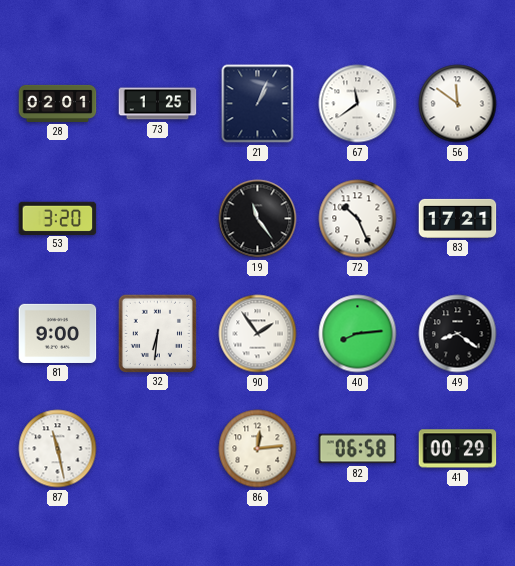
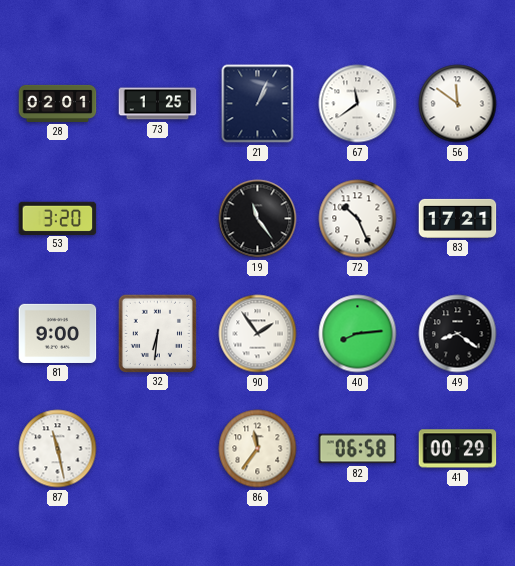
86: 12:14 -> 11:36 (258, 449)
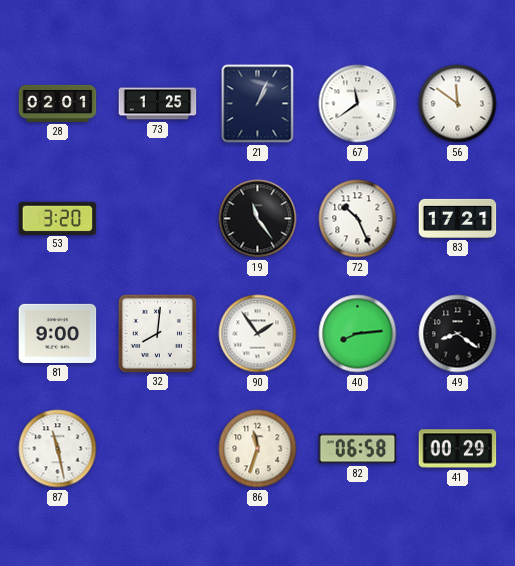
32: 6:31 -> 8:01 (157, 333)
86: 11:36 -> 11:33 (258, 449)
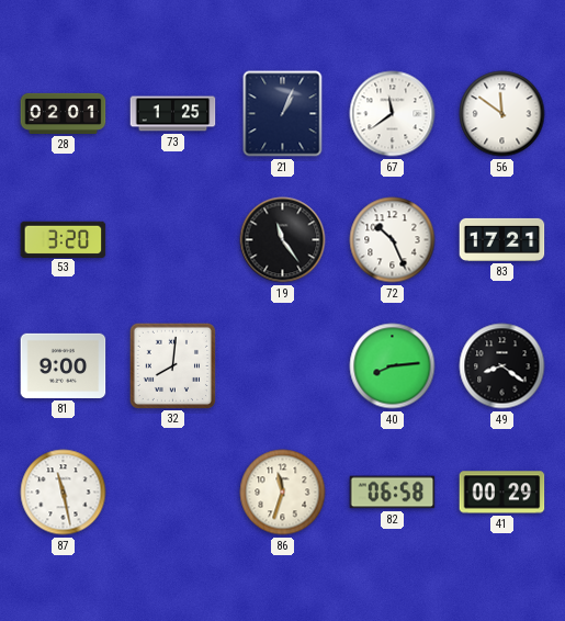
90: 1:54 -> none (258, 334)
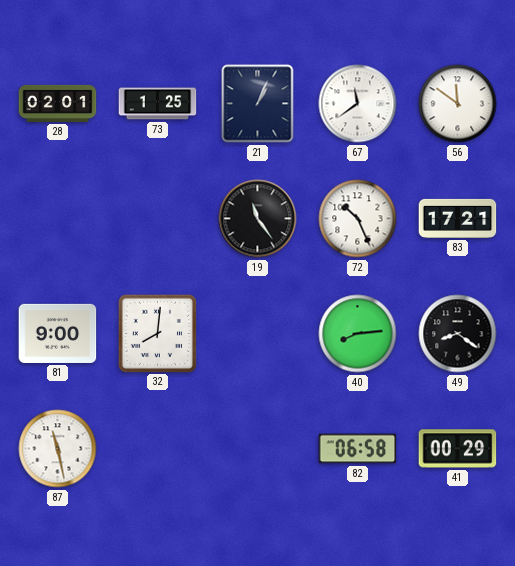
53: 3:20 -> none (64, 239)
86: 11:33 -> none (283, 493)
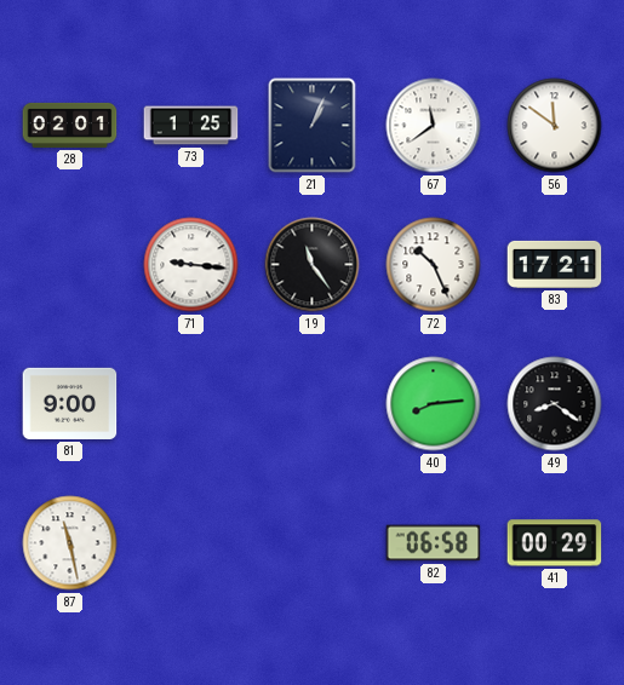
71: none -> 9:16 (191, 265)
32: 8:01 -> none (157, 333)
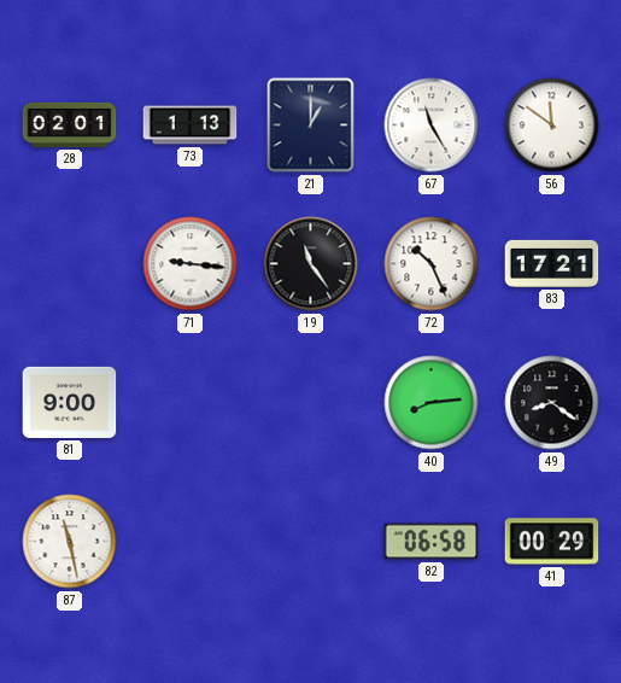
73: 1:25 -> 1:13 (191, 125)
21: 1:04 -> 1:00 (311, 125)
67: 11:39 -> 11:25 (432, 125)
